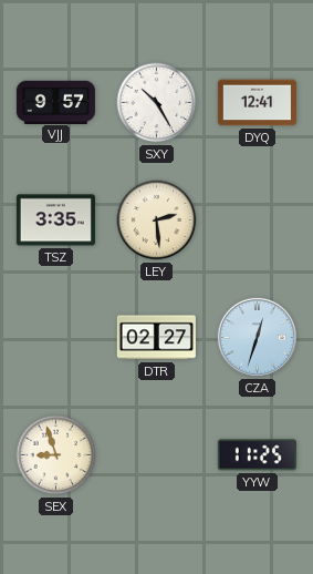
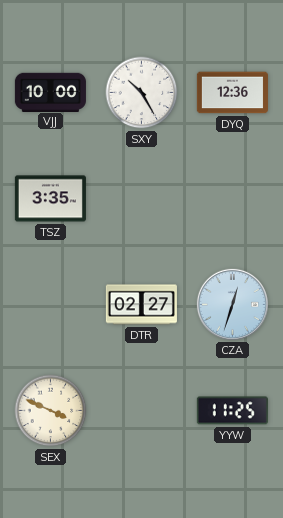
VJJ: 9:57 -> 10:00 (50, 92)
DYQ: 12:41 -> 12:36 (232, 93)
LEY: 2:29 -> none (157, 221)
SEX: 8:57 -> 3:49 (51, 411)
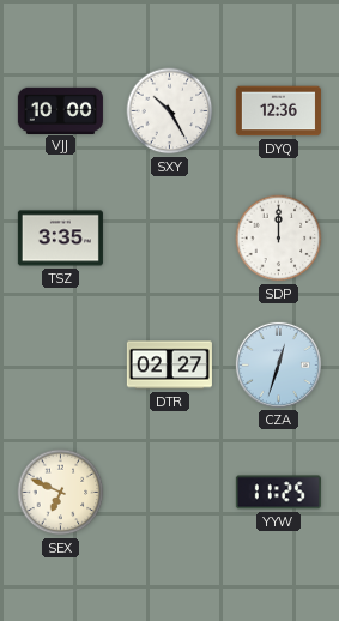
SDP: none -> 12:00 (279, 239)
SEX: 3:49 -> 6:49 (61, 493)
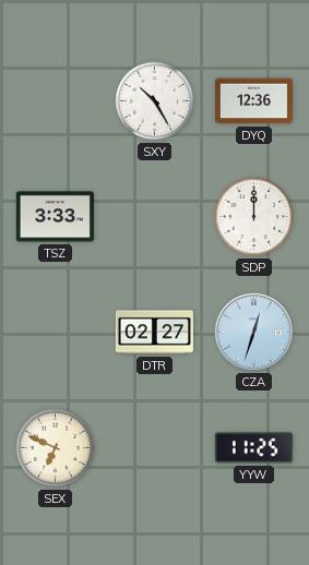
VJJ: 10:00 -> none (60, 110)
TSZ: 3:35 -> 3:33 (55, 217)
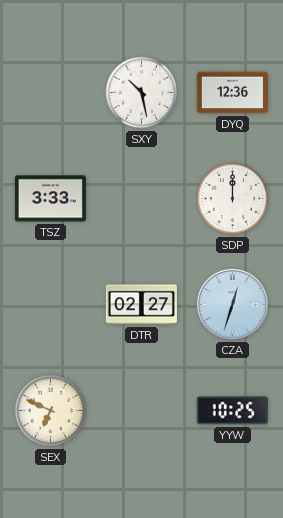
SXY: 10:25 -> 10:28 (142, 93)
YYW: 11:25 -> 10:25 (232, 411)
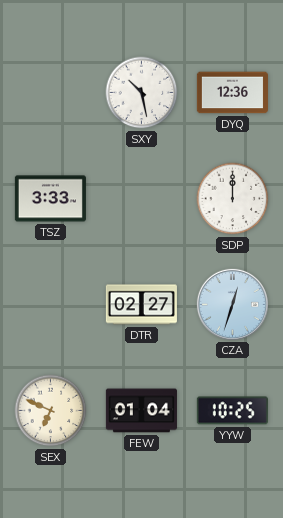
FEW: none -> 01:04 (141, 411)
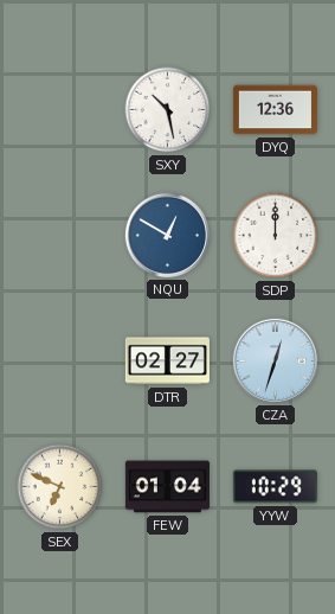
TSZ: 3:33 -> none (50, 199)
NQU: none -> 12:50 (167, 235)
YYW: 10:25 -> 10:29 (275, 487)
